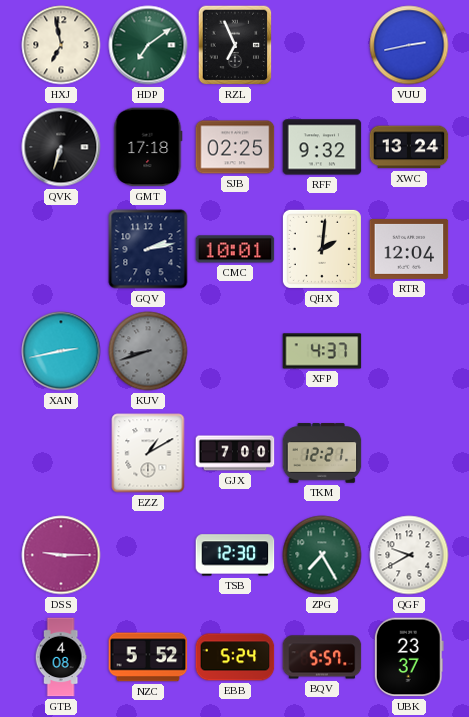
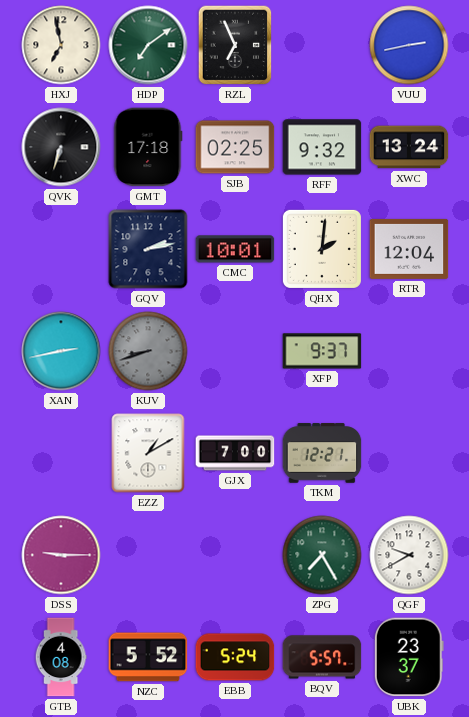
XFP: 4:37 -> 9:37 (322, 351)
TSB: 12:30 -> none (235, 555)
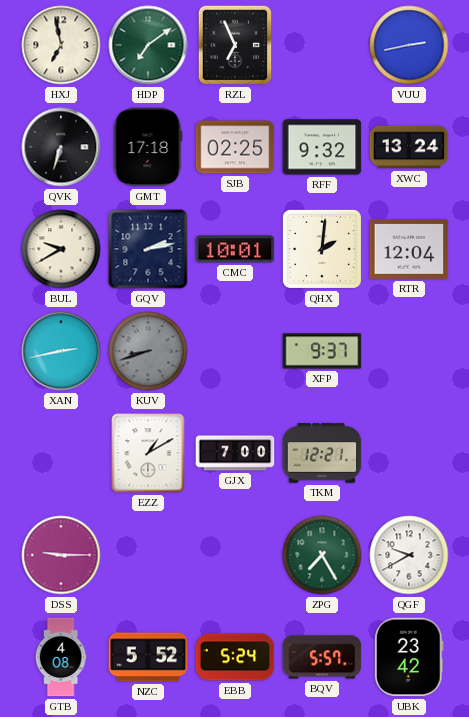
BUL: none -> 9:40 (61, 249)
UBK: 23:37 -> 23:42 (409, 657)
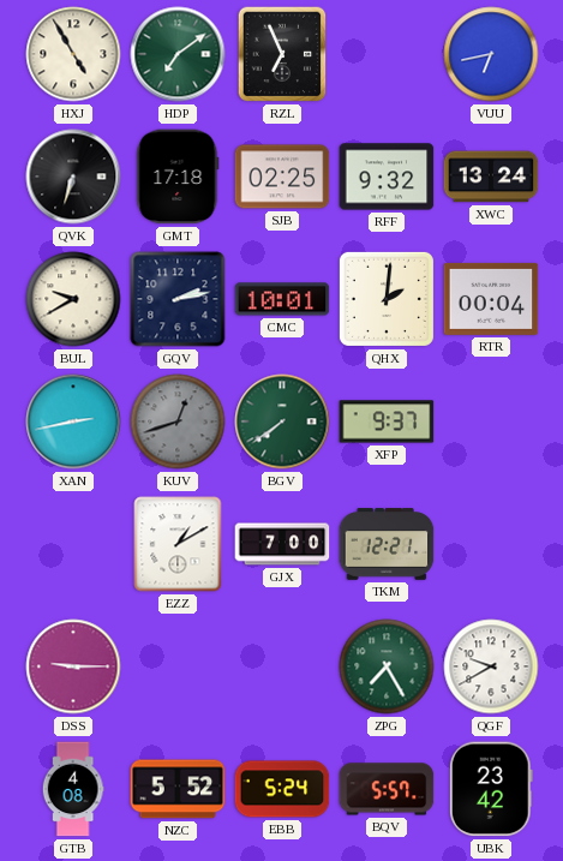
HXJ: 6:58 -> 4:55 (73, 54)
VUU: 2:43 -> 6:43 (491, 54)
RTR: 12:04 -> 00:04 (491, 299)
KUV: 8:42 -> 12:42 (178, 421)
BGV: none -> 7:39 (282, 421)
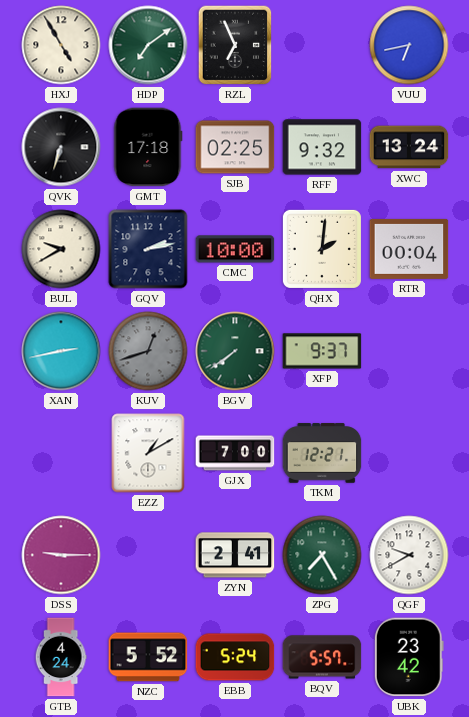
CMC: 10:01 -> 10:00 (235, 249)
ZYN: none -> 2:41 (235, 555)
GTB: 4:08 -> 4:24 (61, 657)
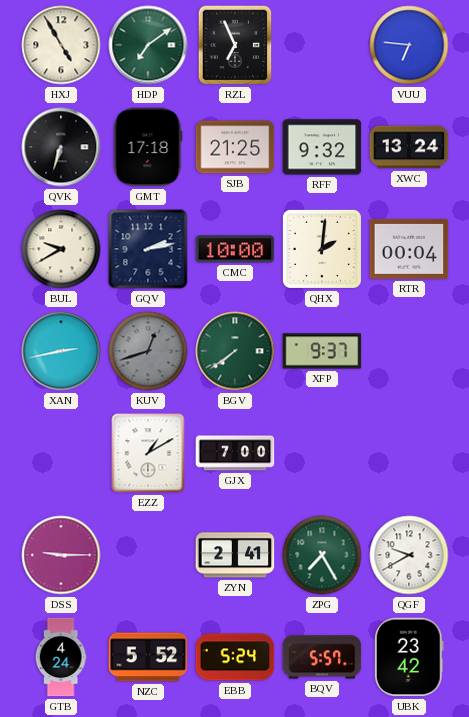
VUU: 6:43 -> 6:46 (409, 45)
SJB: 02:25 -> 21:25 (235, 147)
TKM: 12:21 -> none (322, 453)
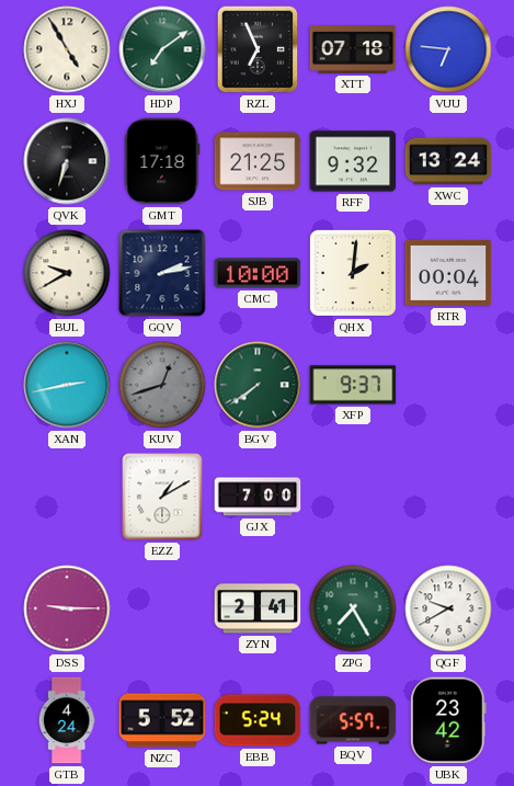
XTT: none -> 07:18 (353, 49)
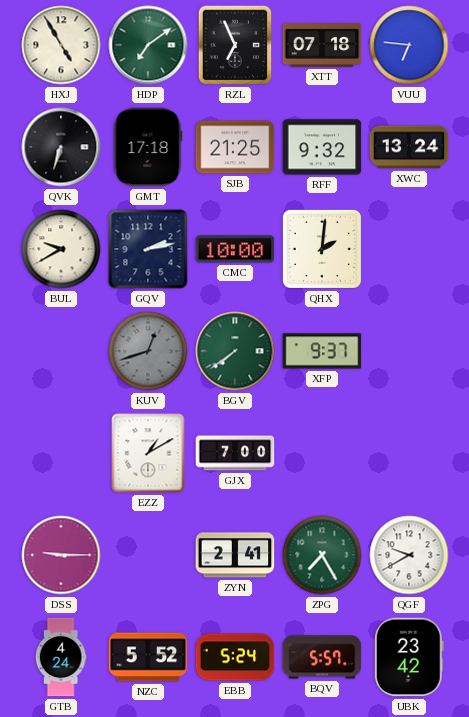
RTR: 00:04 -> none (448, 273)
XAN: 2:43 -> none (67, 385)
